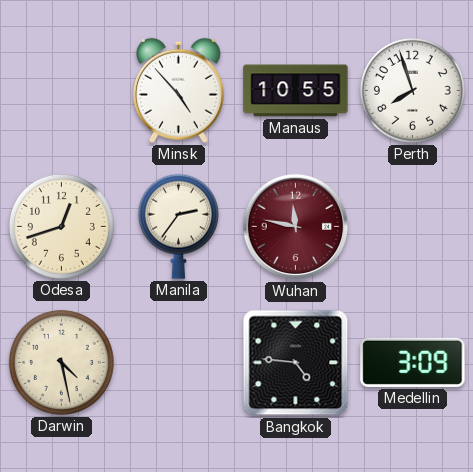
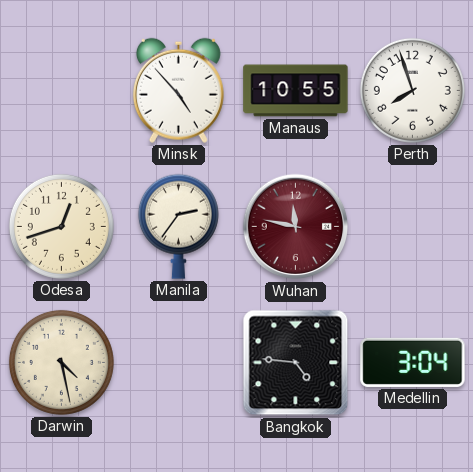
Medellin: 3:09 -> 3:04 (413, 362)
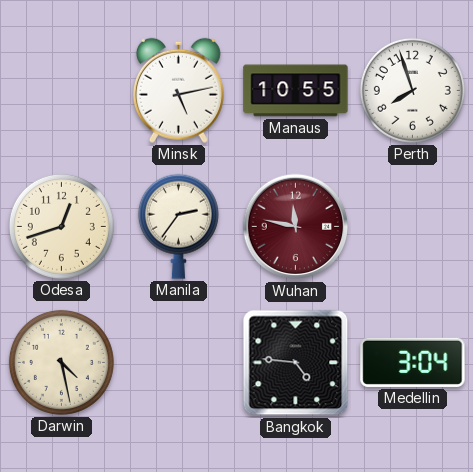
Minsk: 4:53 -> 5:13 (178, 90)
